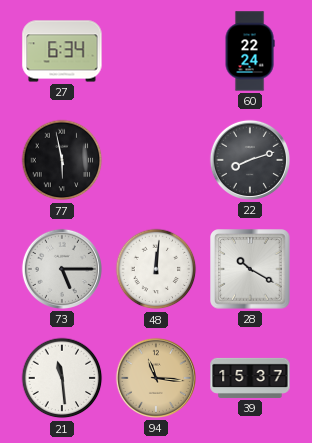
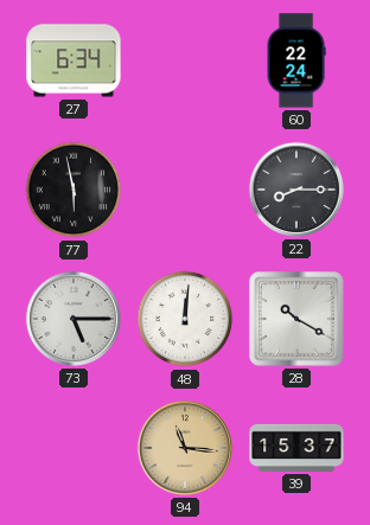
22: 8:12 -> 8:15 (296, 190)
21: 11:29 -> none (62, 378)
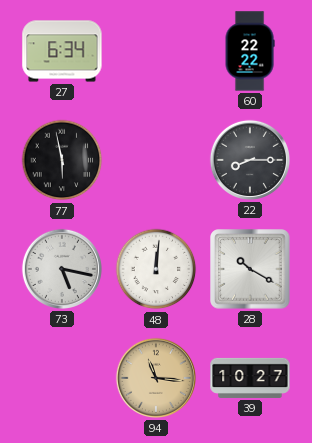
60: 22:24 -> 22:22 (250, 51)
73: 5:15 -> 5:17 (62, 269)
39: 15:37 -> 10:27 (250, 378)
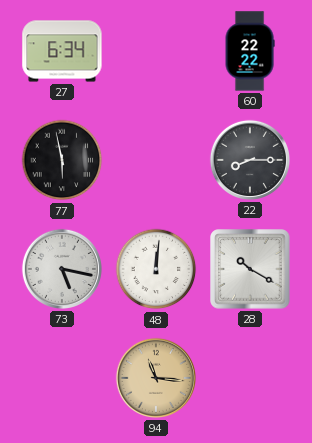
39: 10:27 -> none (250, 378)
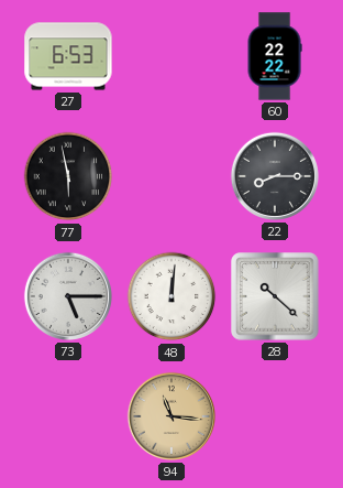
27: 6:34 -> 6:53 (68, 56)
73: 5:17 -> 5:15 (68, 296)
28: 10:20 -> 10:22 (275, 296)
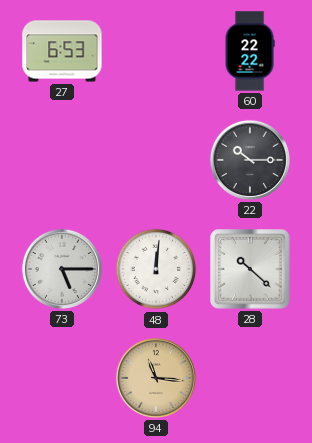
77: 5:58 -> none (68, 176)
22: 8:15 -> 10:15 (250, 160)
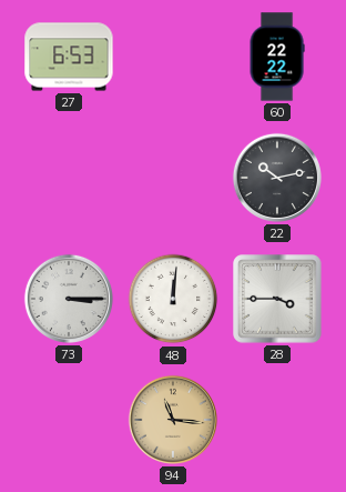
22: 10:15 -> 10:13 (277, 178)
73: 5:15 -> 3:15 (69, 299)
28: 10:22 -> 3:45 (277, 299)
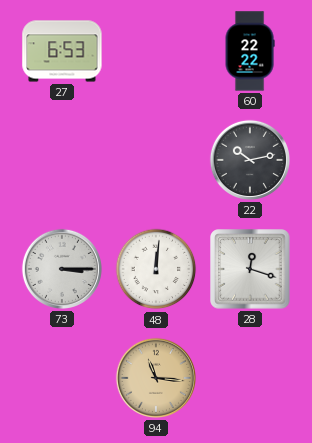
28: 3:45 -> 12:18 (250, 269)
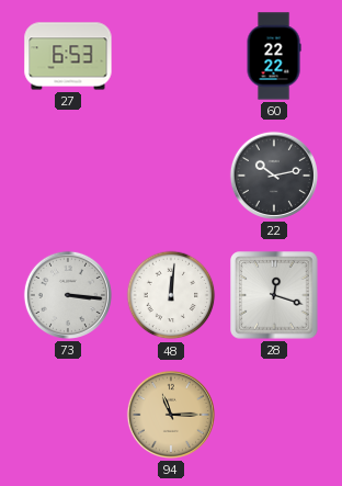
73: 3:15 -> 3:16 (68, 295)
94: 11:16 -> 11:15 (171, 415)
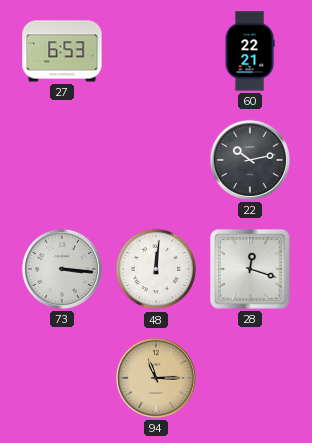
60: 22:22 -> 22:21 (250, 51)
